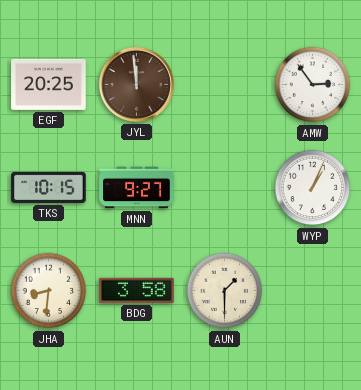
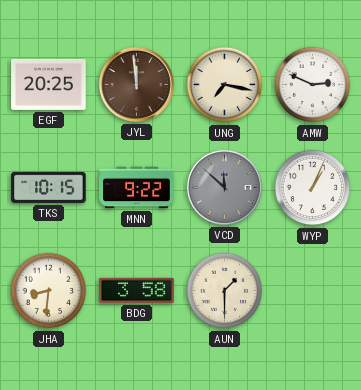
UNG: none -> 7:17 (225, 85)
AMW: 2:54 -> 2:49 (313, 85)
MNN: 9:27 -> 9:22 (137, 188)
VCD: none -> 11:52 (224, 187)
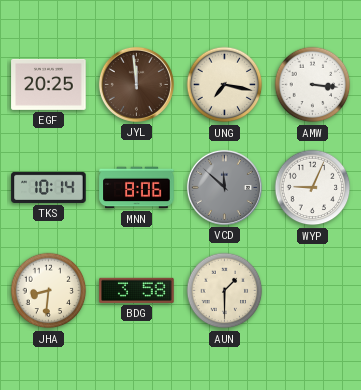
AMW: 2:49 -> 3:16 (313, 85)
TKS: 10:15 -> 10:14 (49, 187)
MNN: 9:22 -> 8:06 (137, 188)
WYP: 1:04 -> 9:04 (313, 188)
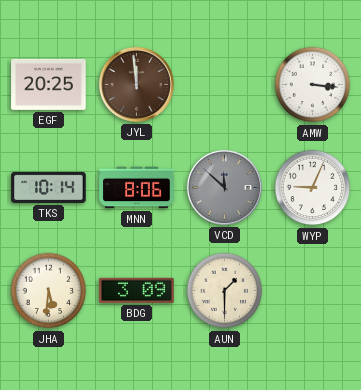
UNG: 7:17 -> none (225, 85)
JHA: 8:31 -> 5:31 (49, 291)
BDG: 3:58 -> 3:09 (137, 290)
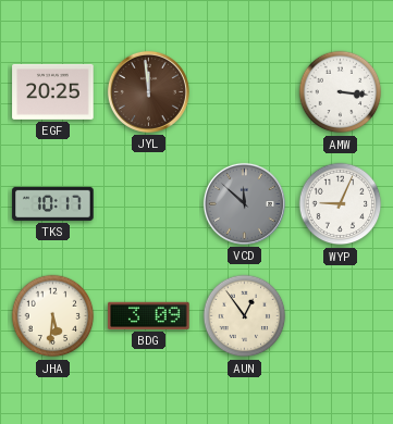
TKS: 10:14 -> 10:17 (53, 203)
MNN: 8:06 -> none (137, 188)
AUN: 1:30 -> 12:54 (245, 316)
